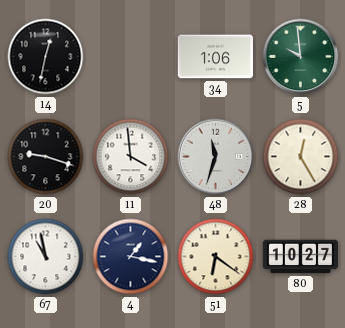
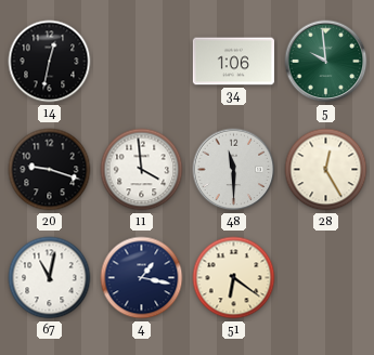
48: 11:33 -> 11:30 (234, 170)
67: 10:58 -> 11:02 (50, 278)
80: 10:27 -> none (300, 257)
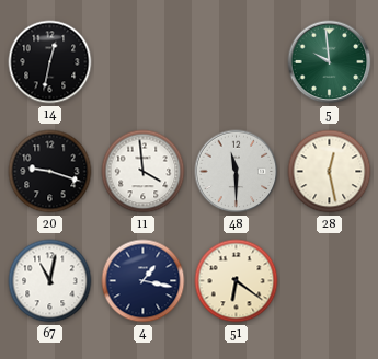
34: 1:06 -> none (233, 62)
28: 12:25 -> 12:28 (330, 172)
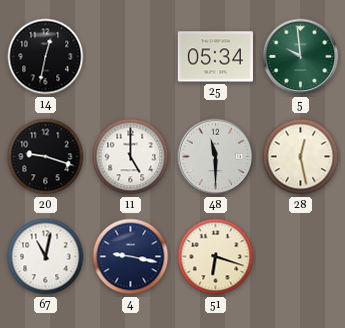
25: none -> 05:34 (215, 57)
11: 3:59 -> 5:00 (131, 157)
4: 1:17 -> 9:17 (131, 257)
51: 6:21 -> 6:18 (216, 257)
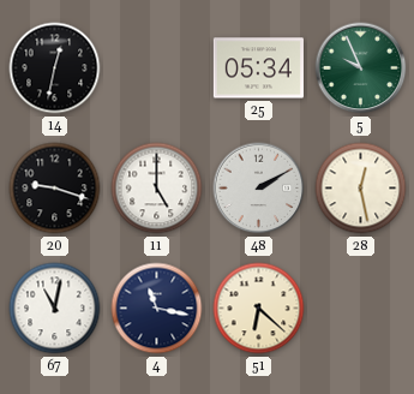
5: 9:59 -> 9:56 (361, 68)
48: 11:30 -> 2:10 (259, 189)
4: 9:17 -> 11:17 (157, 309)
51: 6:18 -> 6:22 (259, 309)
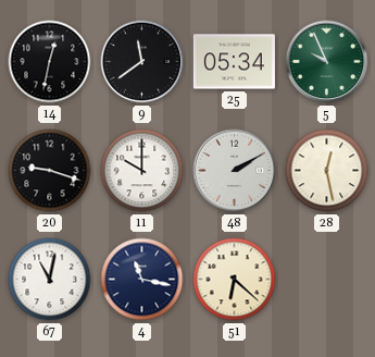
9: none -> 11:39 (142, 62)
11: 5:00 -> 10:00 (142, 171)
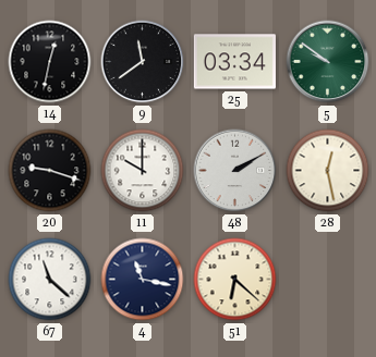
25: 05:34 -> 03:34 (234, 62)
5: 9:56 -> 9:51 (328, 62)
67: 11:02 -> 11:22 (50, 280)
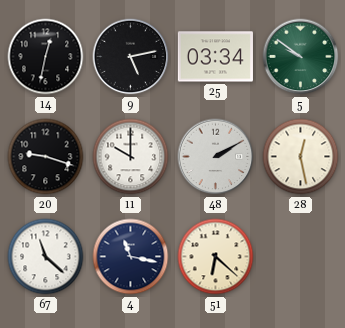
9: 11:39 -> 5:13 (131, 57)
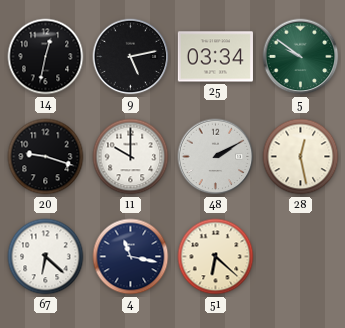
67: 11:22 -> 6:22 (46, 257)
